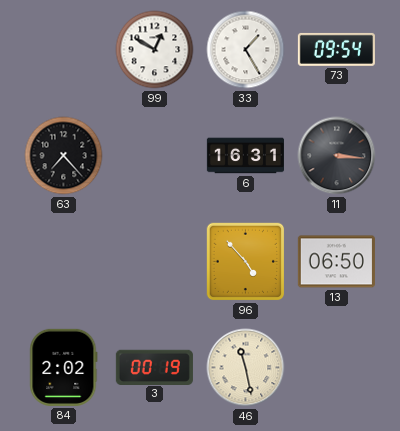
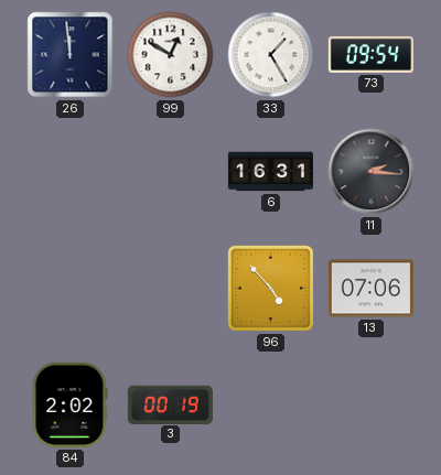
26: none -> 11:59 (71, 55)
63: 7:23 -> none (64, 156)
11: 3:16 -> 2:16 (372, 172)
13: 06:50 -> 07:06 (370, 289)
46: 11:28 -> none (246, 368)
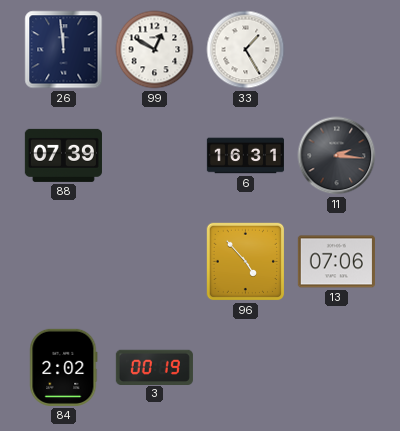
73: 09:54 -> none (370, 54)
88: none -> 07:39 (63, 155)
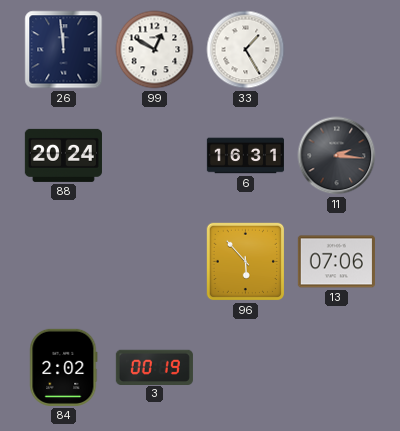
88: 07:39 -> 20:24 (63, 155)
96: 4:53 -> 5:53 (246, 262)
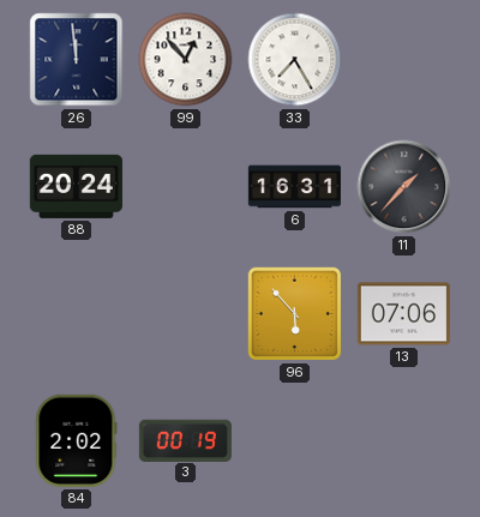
99: 12:50 -> 12:53 (186, 60)
33: 1:25 -> 7:25 (295, 60)
11: 2:16 -> 1:37 (404, 187)
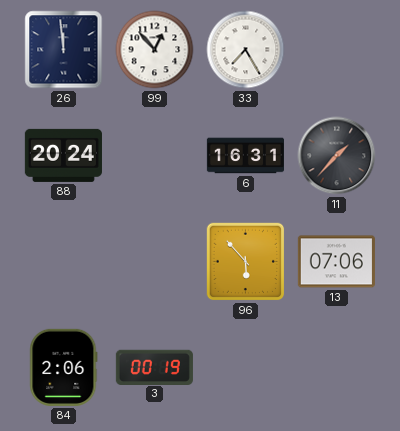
84: 2:02 -> 2:06 (64, 367)
